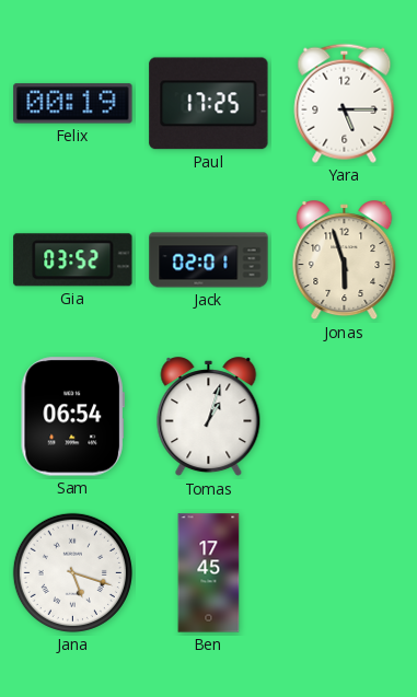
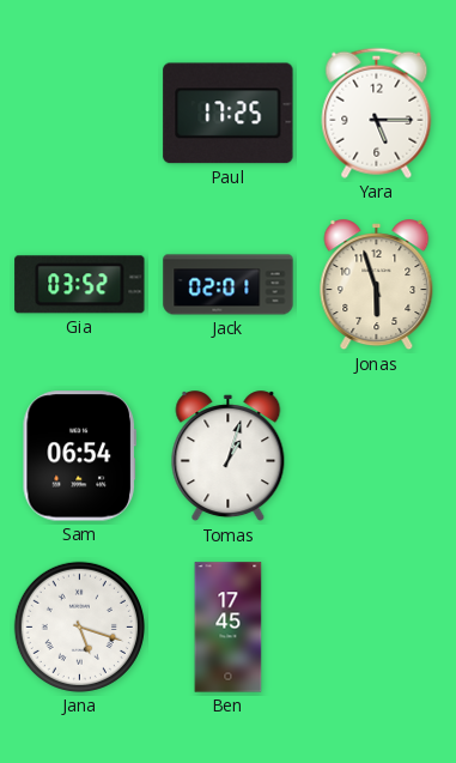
Felix: 00:19 -> none (73, 104)
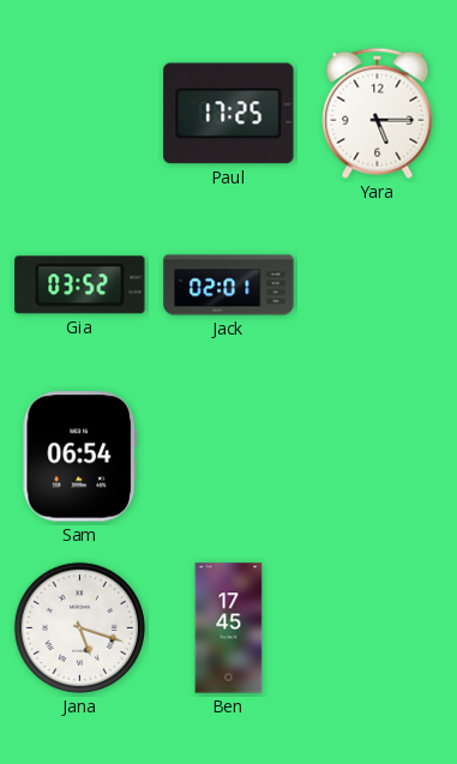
Jonas: 5:57 -> none (377, 285)
Tomas: 1:03 -> none (229, 456)
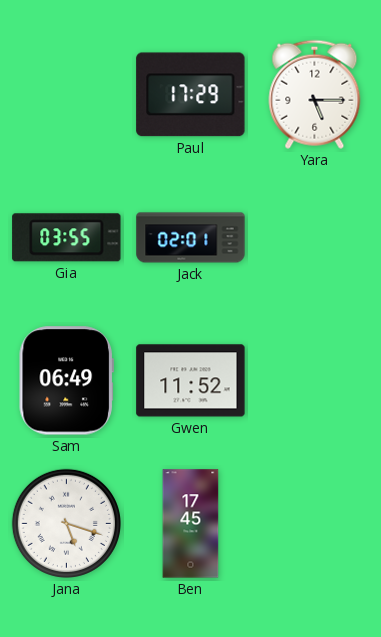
Paul: 17:25 -> 17:29 (191, 95)
Gia: 03:52 -> 03:55 (67, 238)
Sam: 06:54 -> 06:49 (66, 381)
Gwen: none -> 11:52 (191, 381)
